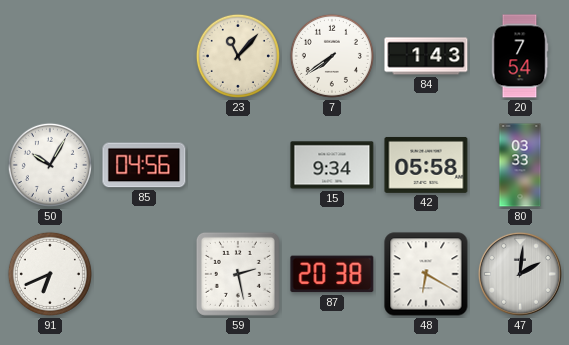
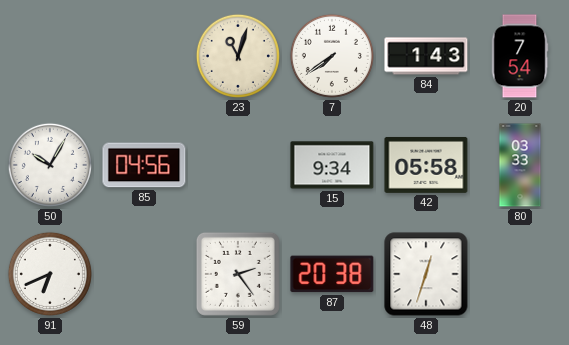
23: 11:07 -> 11:03 (238, 56)
59: 2:28 -> 2:24 (238, 274)
48: 6:20 -> 12:33 (426, 274)
47: 2:01 -> none (520, 274)
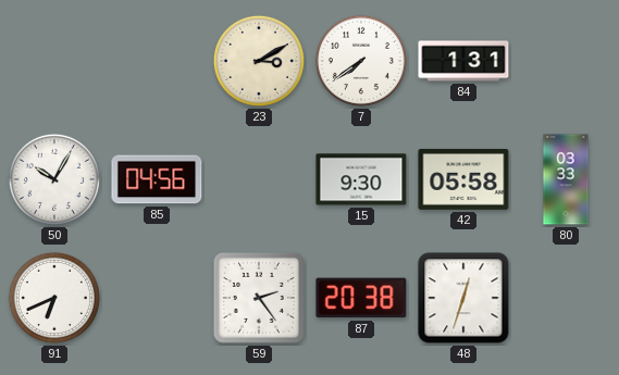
23: 11:03 -> 3:10 (259, 61)
84: 1:43 -> 1:31 (463, 61)
20: 7:54 -> none (520, 56)
15: 9:34 -> 9:30 (361, 179)
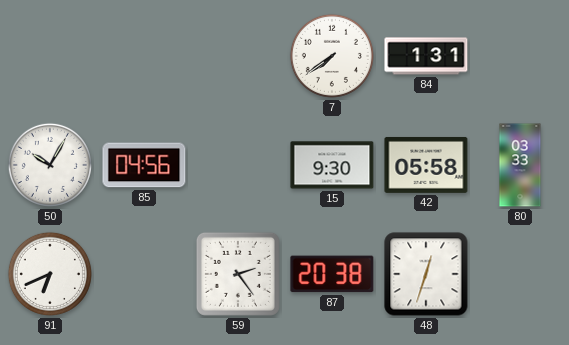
23: 3:10 -> none (259, 61)
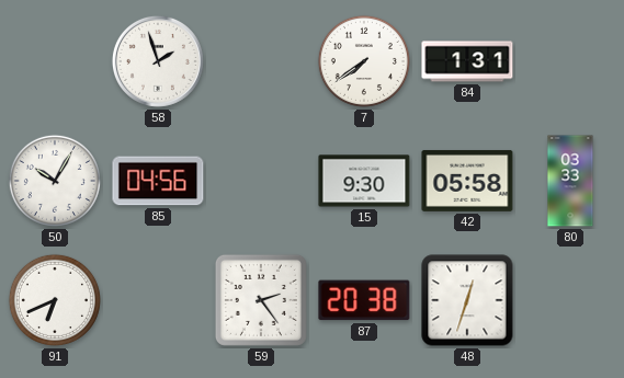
58: none -> 1:57 (158, 61)
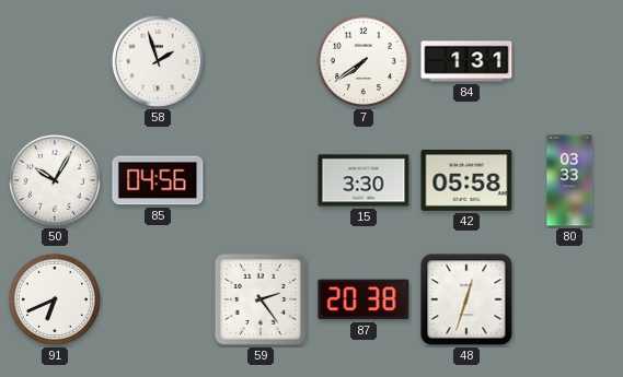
15: 9:30 -> 3:30 (364, 180)
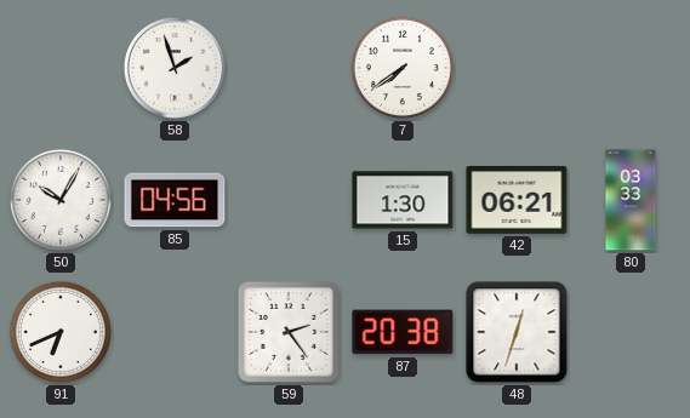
84: 1:31 -> none (466, 61)
15: 3:30 -> 1:30 (403, 200)
42: 05:58 -> 06:21 (517, 200)
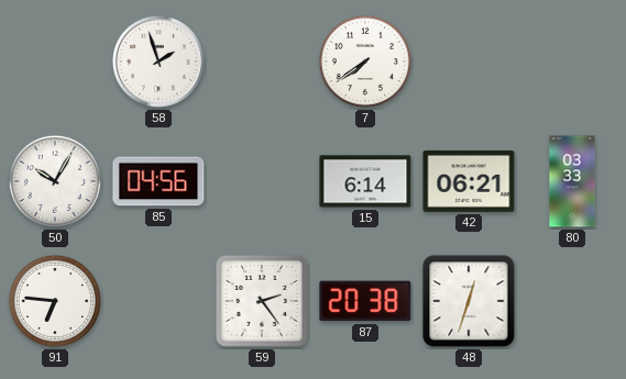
15: 1:30 -> 6:14 (365, 181)
91: 6:41 -> 6:46 (55, 301)
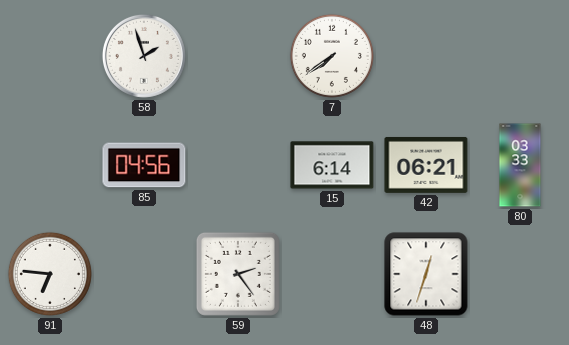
50: 10:05 -> none (55, 181)
87: 20:38 -> none (365, 301)
